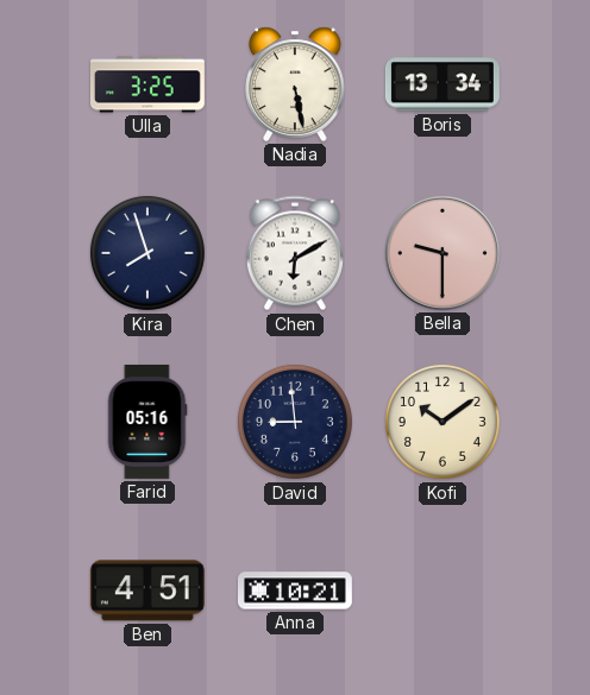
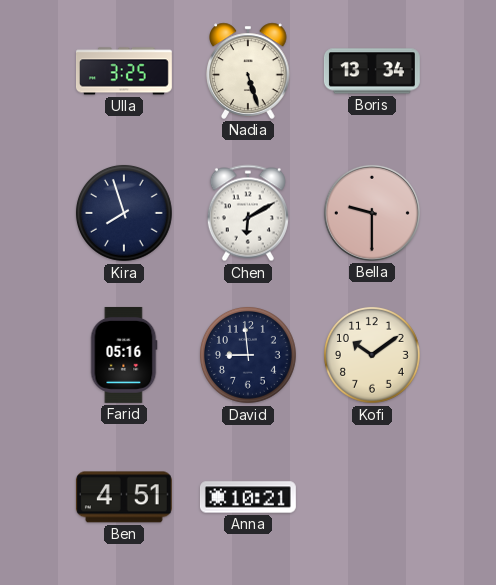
Nadia: 5:28 -> 5:27 (248, 71)
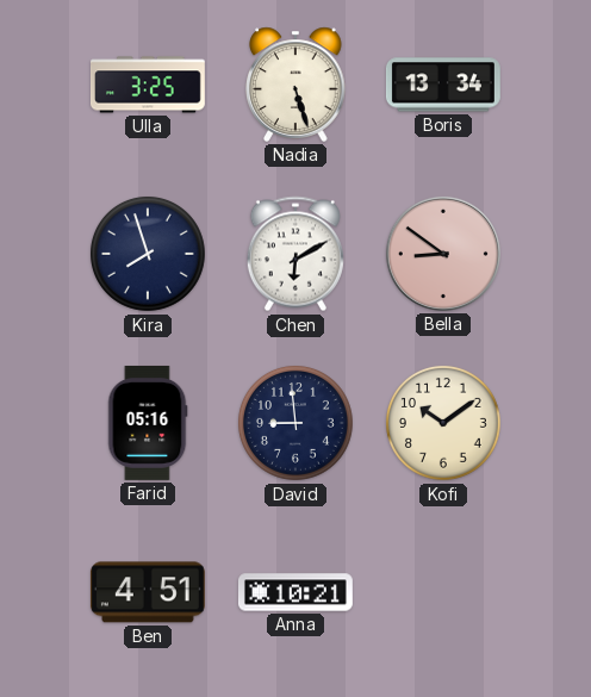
Bella: 9:30 -> 8:51 (443, 254)
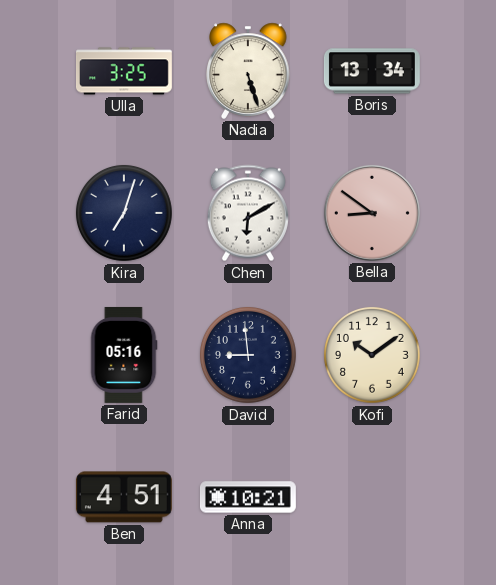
Kira: 7:57 -> 7:03 (124, 213)
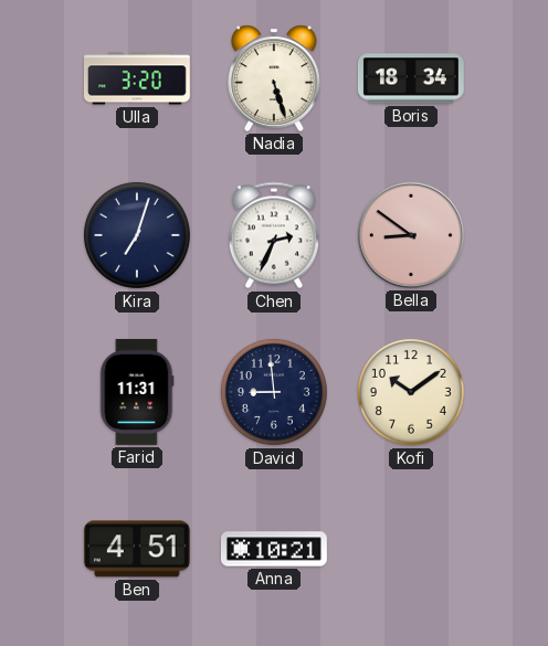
Ulla: 3:25 -> 3:20 (138, 78)
Boris: 13:34 -> 18:34 (411, 78)
Chen: 6:10 -> 2:34 (274, 235)
Farid: 05:16 -> 11:31 (137, 392)
